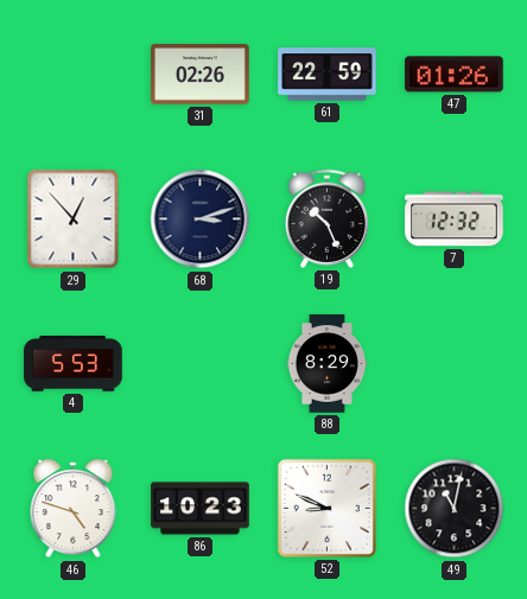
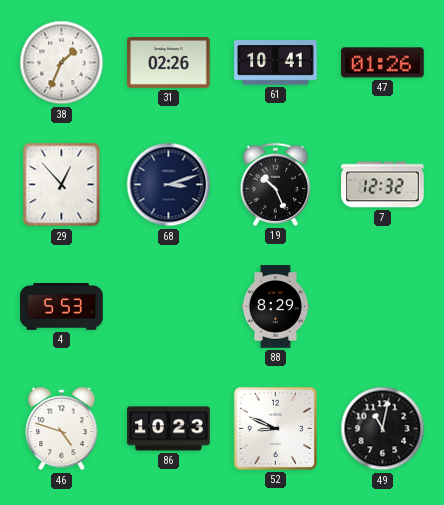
38: none -> 1:34 (62, 63)
61: 22:59 -> 10:41 (276, 63)
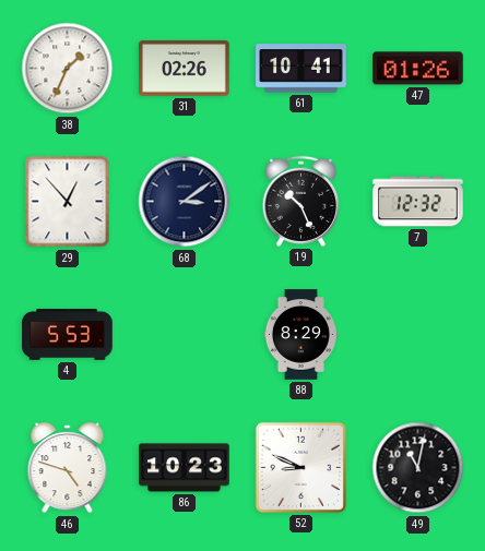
68: 3:12 -> 3:09 (185, 202)
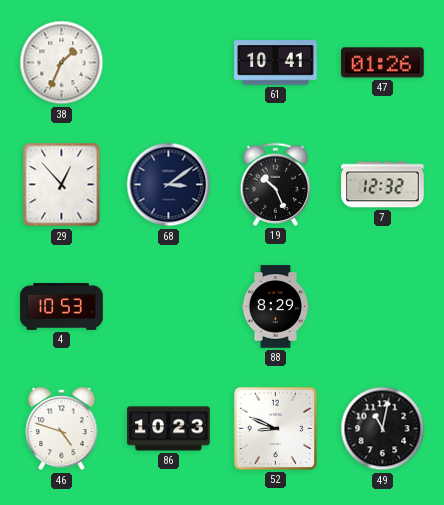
31: 02:26 -> none (185, 69)
4: 5:53 -> 10:53 (62, 307)
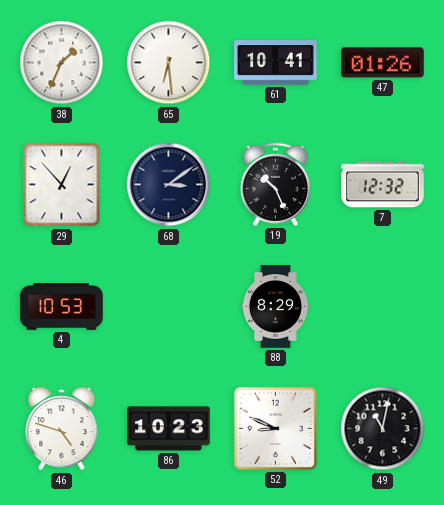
65: none -> 6:29 (169, 63)
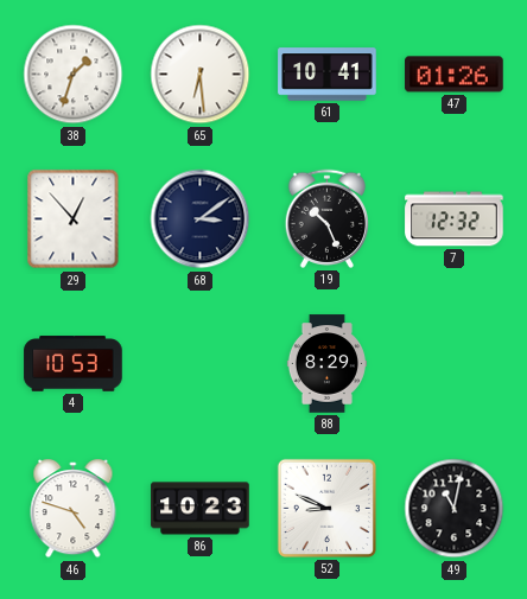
38: 1:34 -> 1:33 (74, 75)
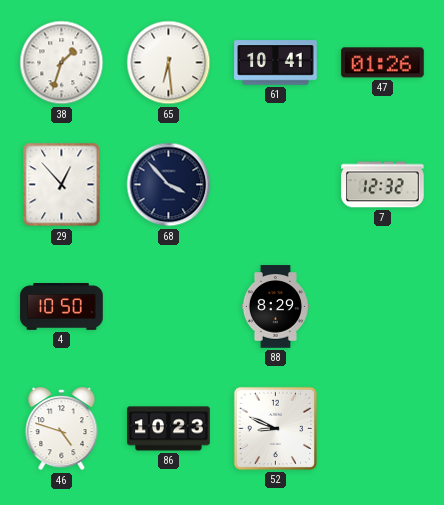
68: 3:09 -> 3:53 (169, 185)
19: 10:26 -> none (328, 218)
4: 10:53 -> 10:50 (62, 307)
49: 11:02 -> none (455, 509)
